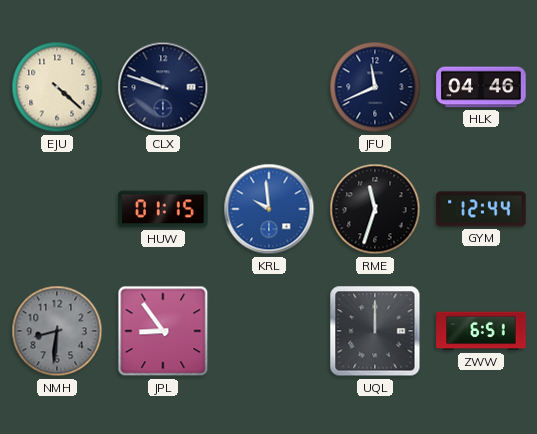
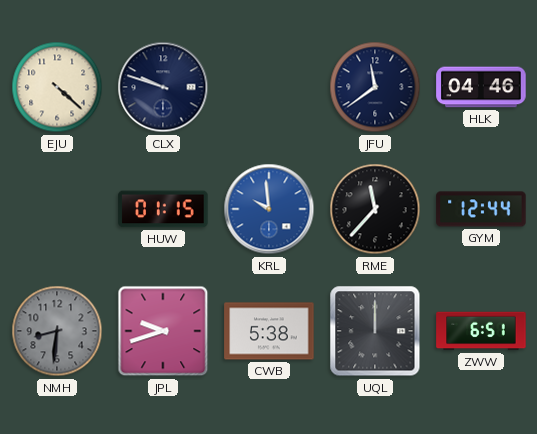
JFU: 11:41 -> 11:39 (375, 87)
RME: 11:33 -> 11:37 (375, 209)
JPL: 8:54 -> 9:42 (163, 331)
CWB: none -> 5:38 (269, 331)
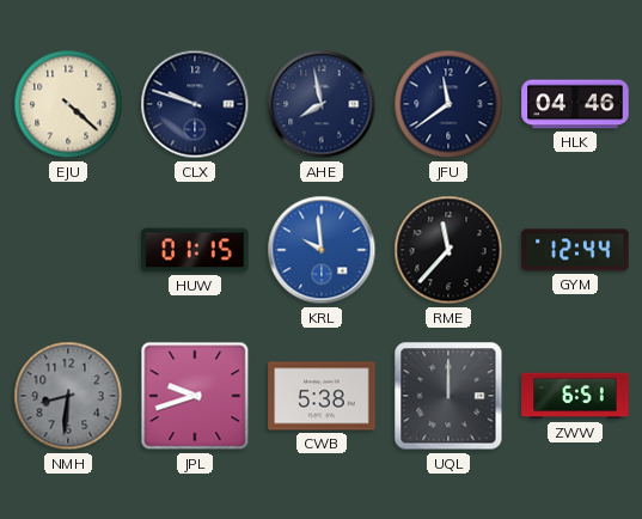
AHE: none -> 7:58 (322, 104)
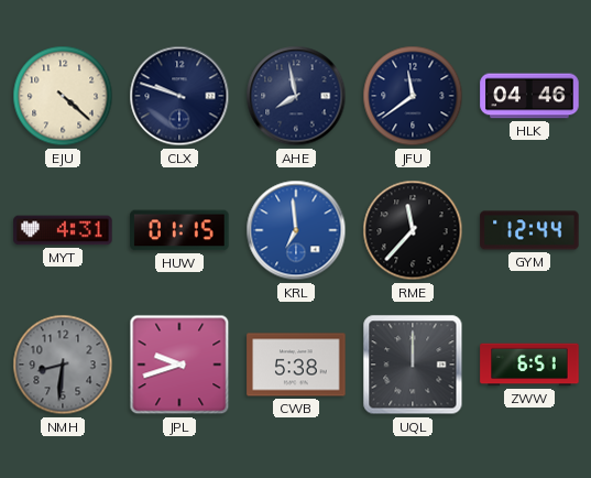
MYT: none -> 4:31 (63, 230)
KRL: 9:59 -> 6:59 (296, 230)
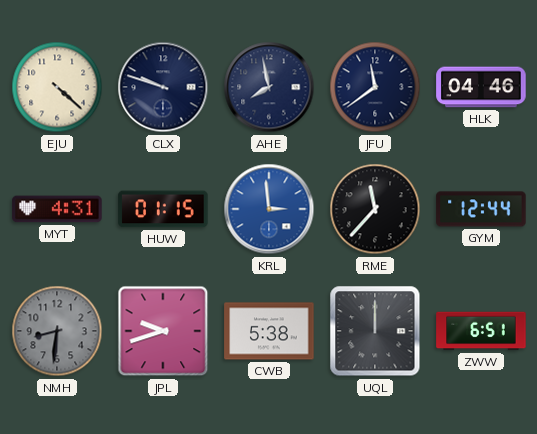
KRL: 6:59 -> 2:59 (269, 209)
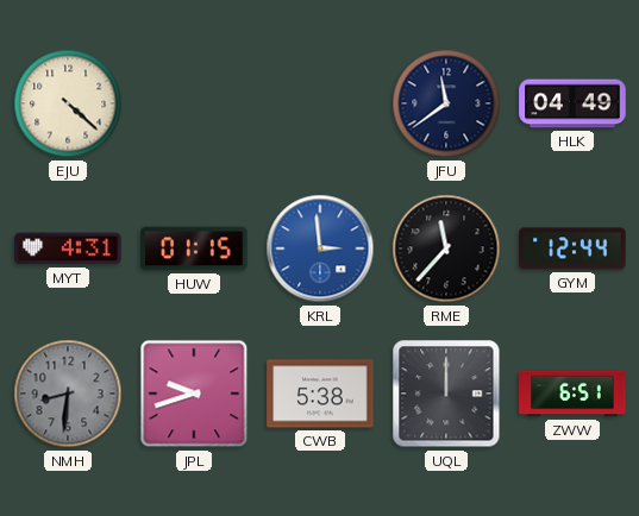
CLX: 9:48 -> none (163, 87)
AHE: 7:58 -> none (269, 87)
HLK: 04:46 -> 04:49 (572, 103)
